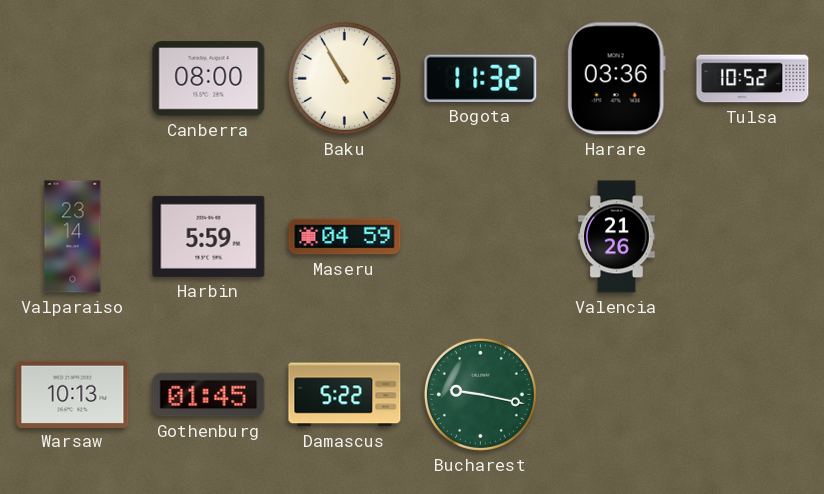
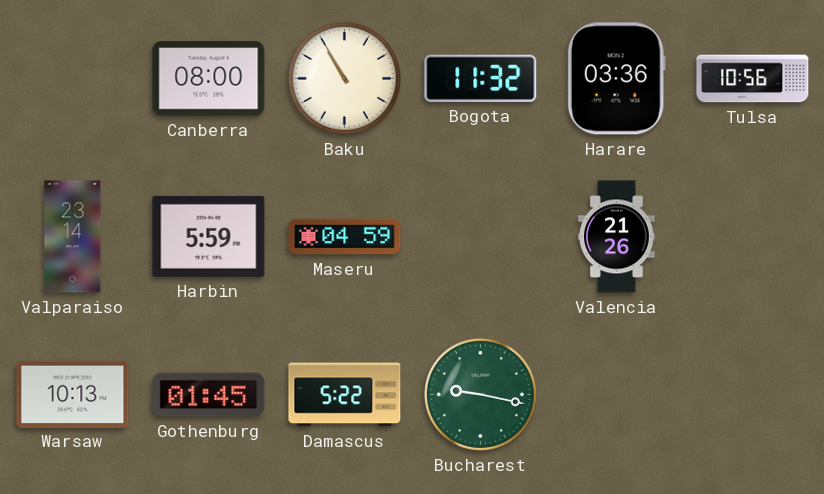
Tulsa: 10:52 -> 10:56 (753, 79)
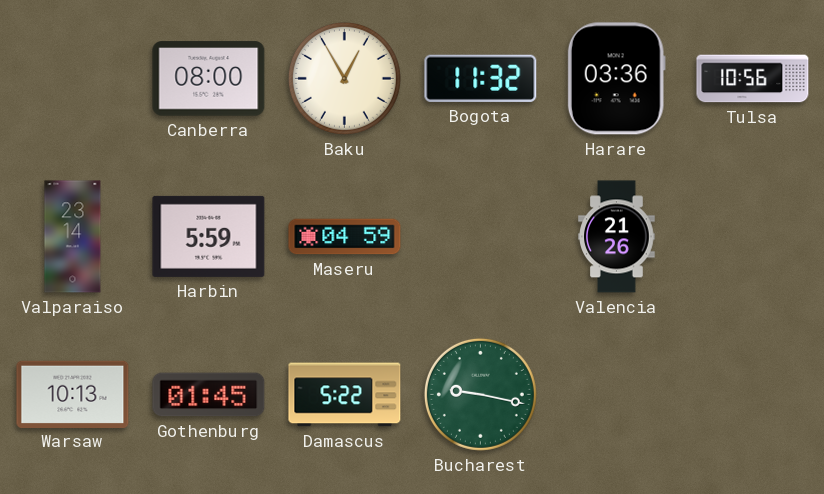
Baku: 10:55 -> 12:55 (344, 78)
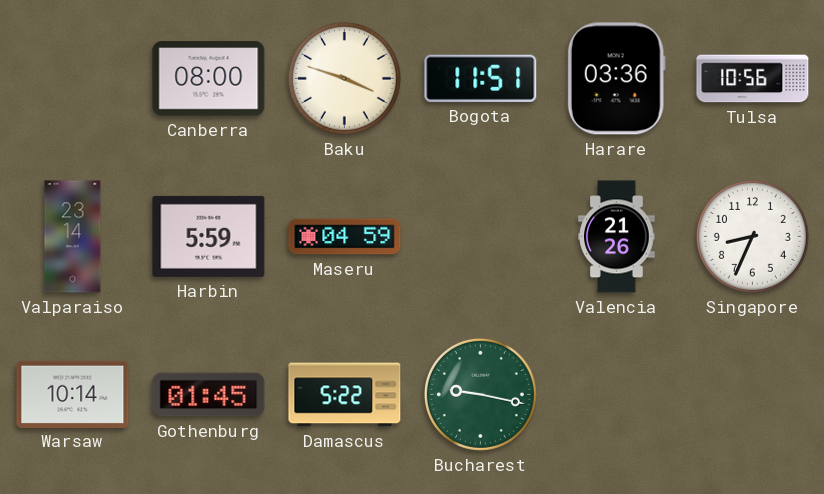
Baku: 12:55 -> 3:48 (344, 78)
Bogota: 11:32 -> 11:51 (481, 78)
Singapore: none -> 8:34 (752, 236)
Warsaw: 10:13 -> 10:14 (73, 394)
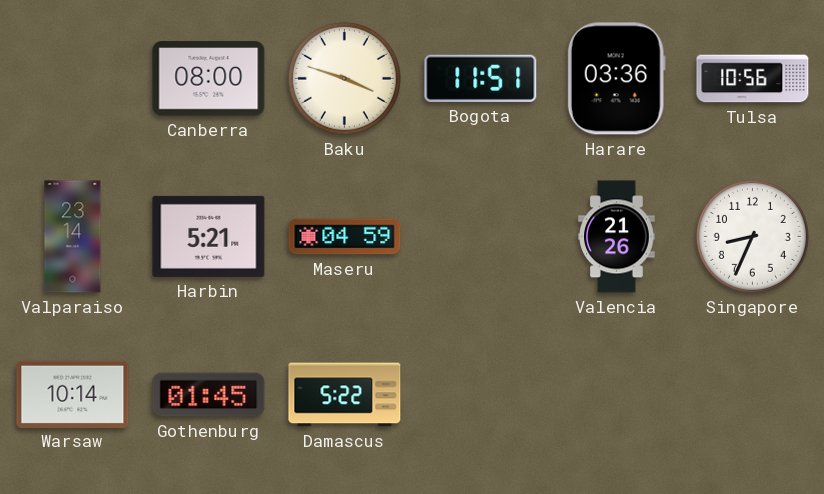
Harbin: 5:59 -> 5:21 (209, 236)
Bucharest: 9:17 -> none (480, 394)
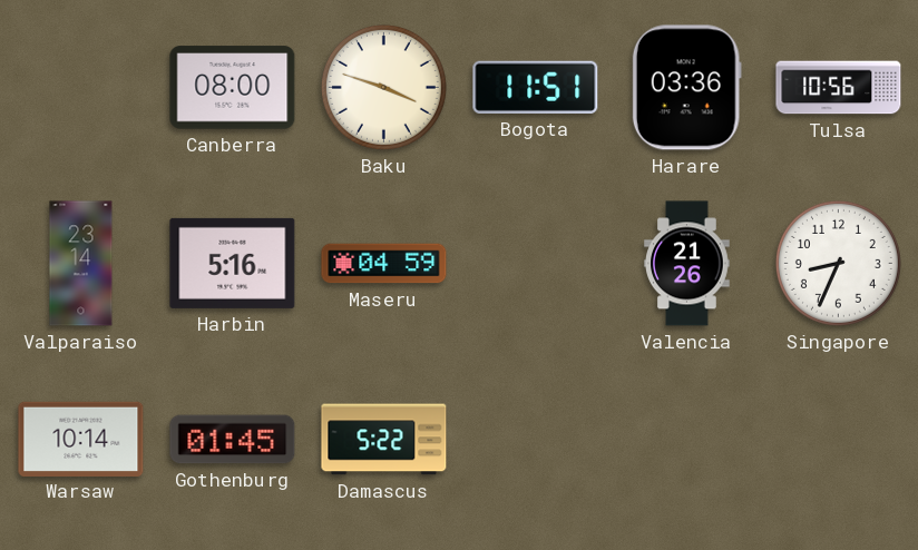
Harbin: 5:21 -> 5:16 (233, 263)
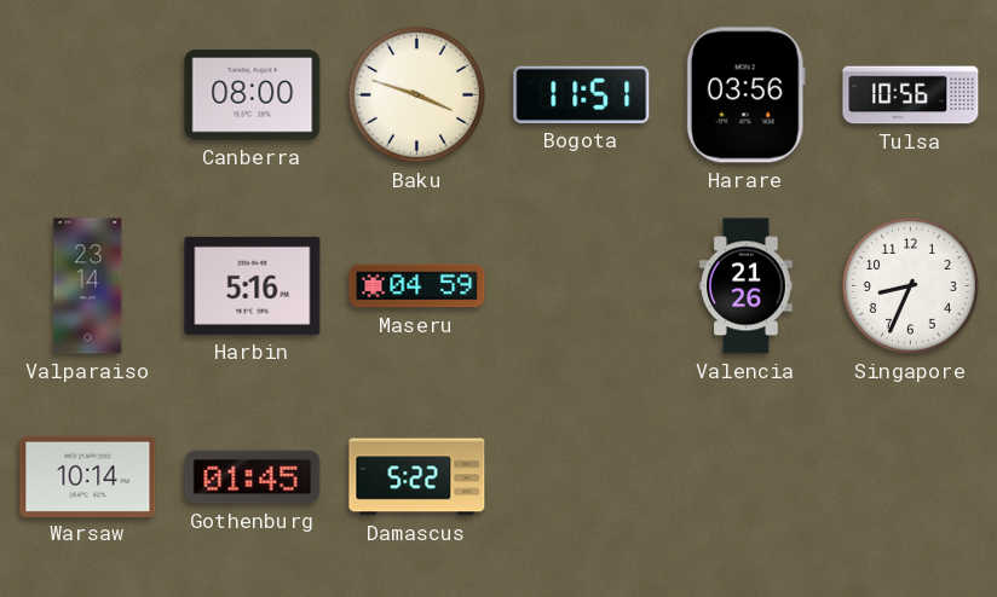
Harare: 03:36 -> 03:56 (745, 95)
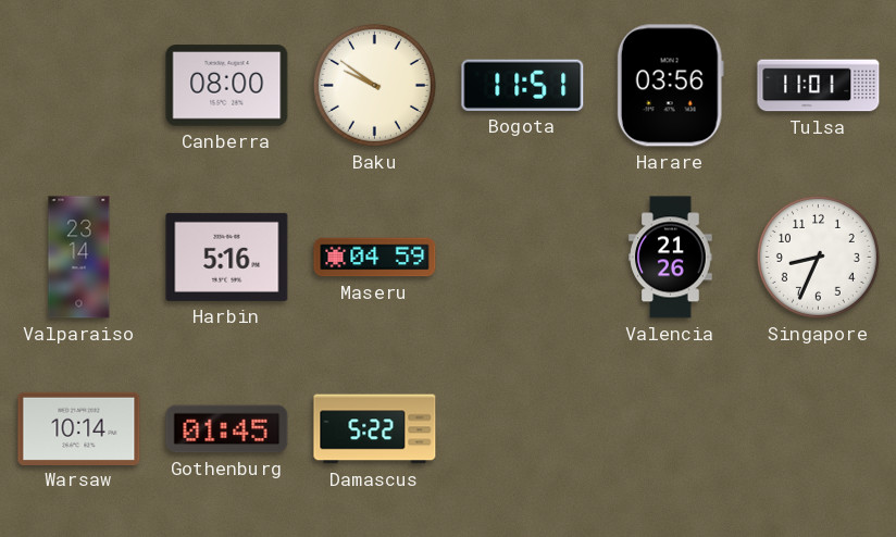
Baku: 3:48 -> 9:51 (374, 85)
Tulsa: 10:56 -> 11:01 (819, 86)
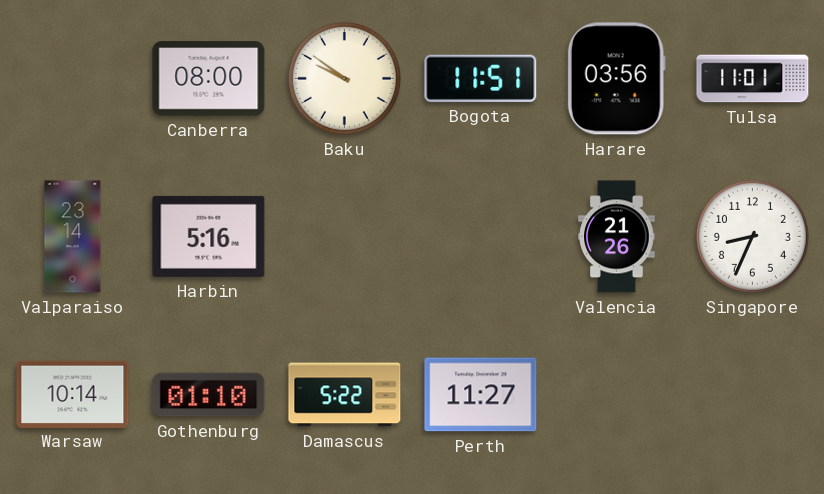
Maseru: 04:59 -> none (375, 258)
Gothenburg: 01:45 -> 01:10 (209, 395)
Perth: none -> 11:27 (481, 395)
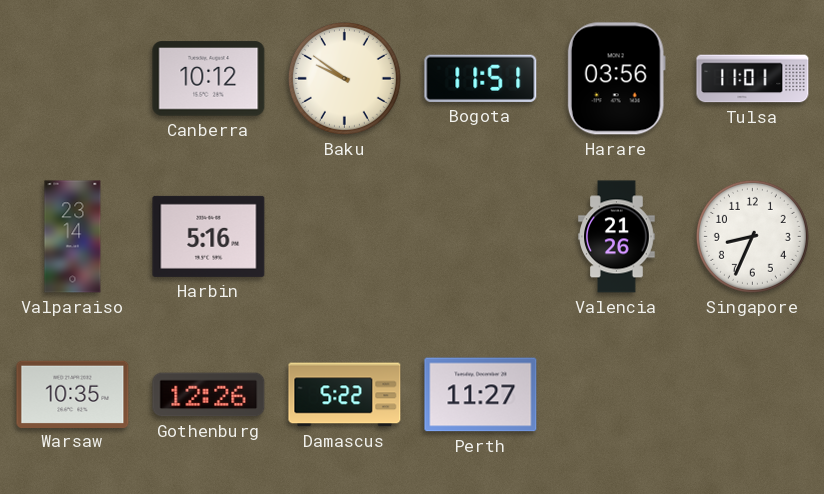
Canberra: 08:00 -> 10:12 (209, 79)
Warsaw: 10:14 -> 10:35 (73, 394)
Gothenburg: 01:10 -> 12:26 (209, 395)
